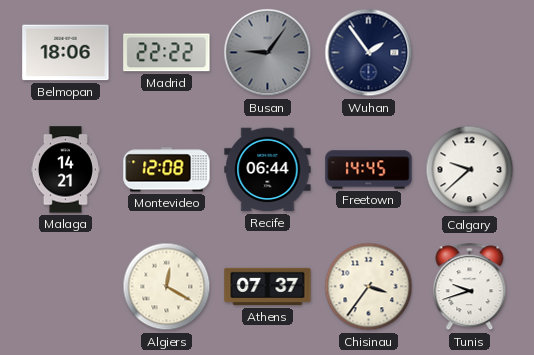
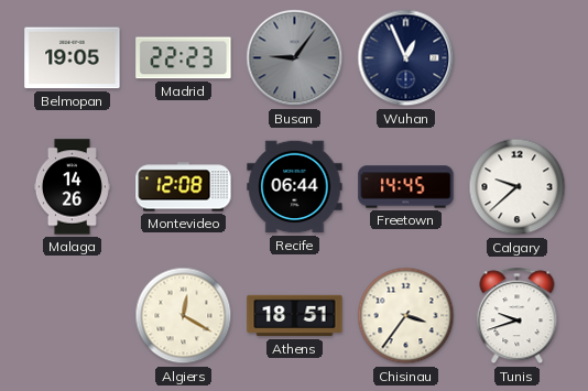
Belmopan: 18:06 -> 19:05 (73, 58)
Madrid: 22:22 -> 22:23 (184, 58)
Wuhan: 1:54 -> 12:56 (406, 58)
Malaga: 14:21 -> 14:26 (72, 187)
Athens: 07:37 -> 18:51 (295, 316)
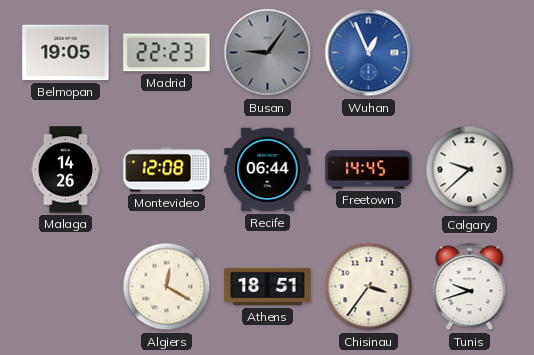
Wuhan dial: navy -> blue (369, 53)
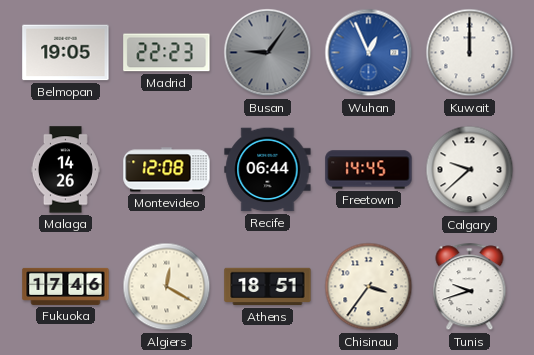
Kuwait: none -> 12:00 (470, 53)
Fukuoka: none -> 17:46 (66, 286)
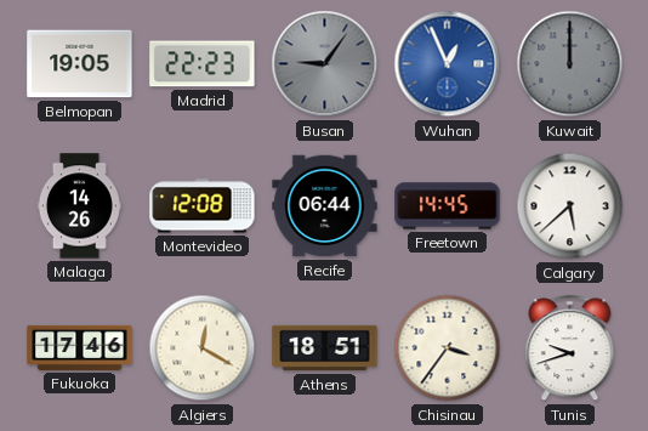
Kuwait dial: white -> grey (570, 64)
Calgary: 9:38 -> 5:38 (570, 206)
